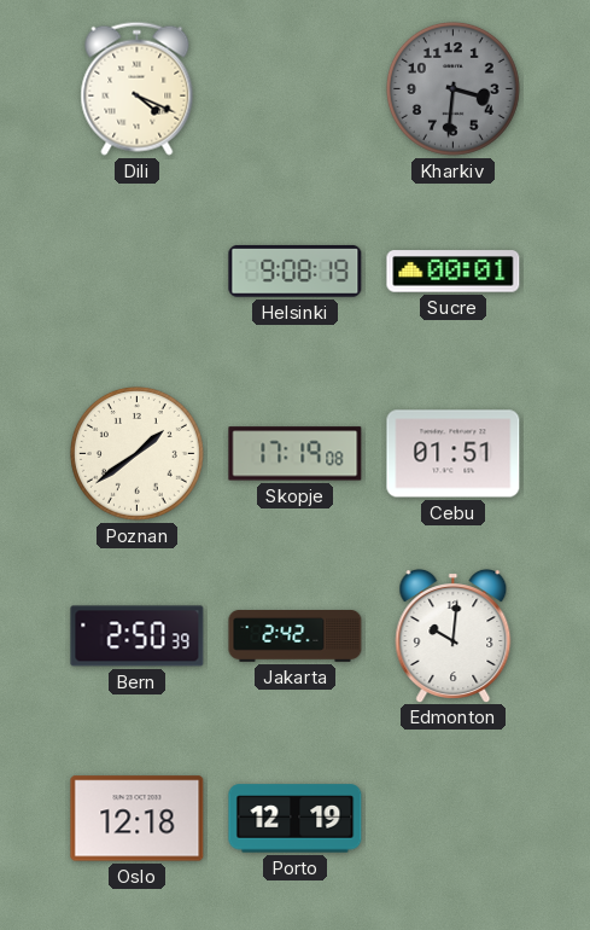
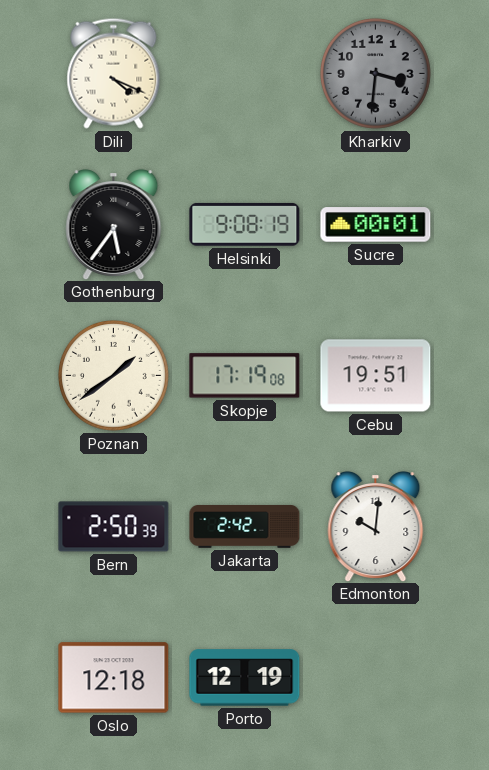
Gothenburg: none -> 5:36 (114, 225)
Cebu: 01:51 -> 19:51 (376, 376)
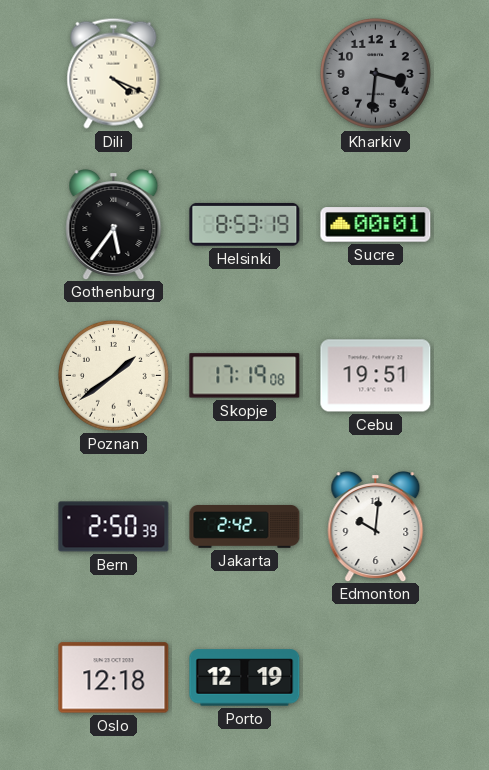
Helsinki: 9:08 -> 8:53 (245, 224)
